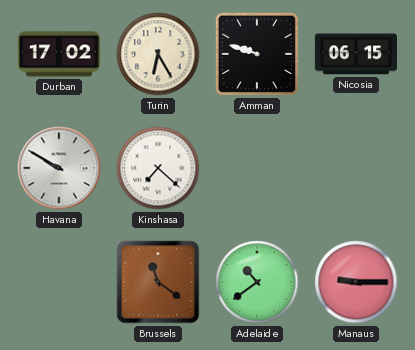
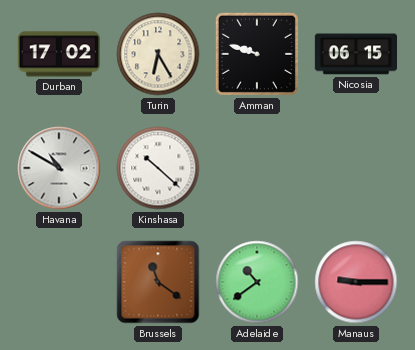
Havana: 9:50 -> 10:50 (59, 168)
Kinshasa: 7:22 -> 10:22 (158, 168)
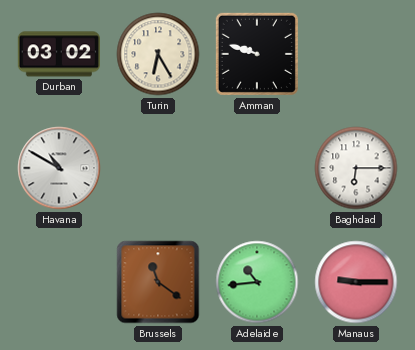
Durban: 17:02 -> 03:02 (59, 54)
Nicosia: 06:15 -> none (355, 54)
Kinshasa: 10:22 -> none (158, 168)
Baghdad: none -> 6:15 (356, 168)
Adelaide: 10:39 -> 10:44 (257, 282)
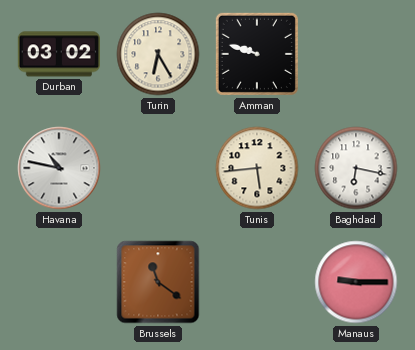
Havana: 10:50 -> 10:47 (59, 168)
Tunis: none -> 5:44 (257, 168)
Baghdad: 6:15 -> 6:17 (356, 168)
Adelaide: 10:44 -> none (257, 282)
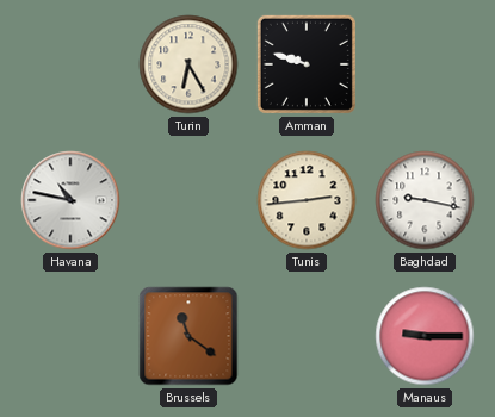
Durban: 03:02 -> none (59, 54)
Tunis: 5:44 -> 2:44 (307, 200)
Baghdad: 6:17 -> 9:17 (425, 200)
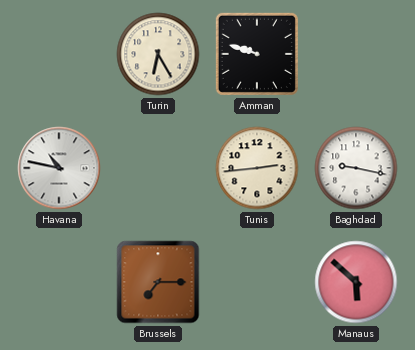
Brussels: 11:21 -> 7:15 (158, 282)
Manaus: 9:15 -> 5:52 (356, 282)
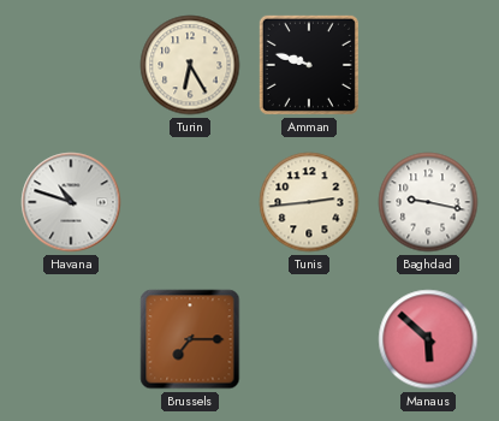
Havana: 10:47 -> 10:48 (71, 202)
